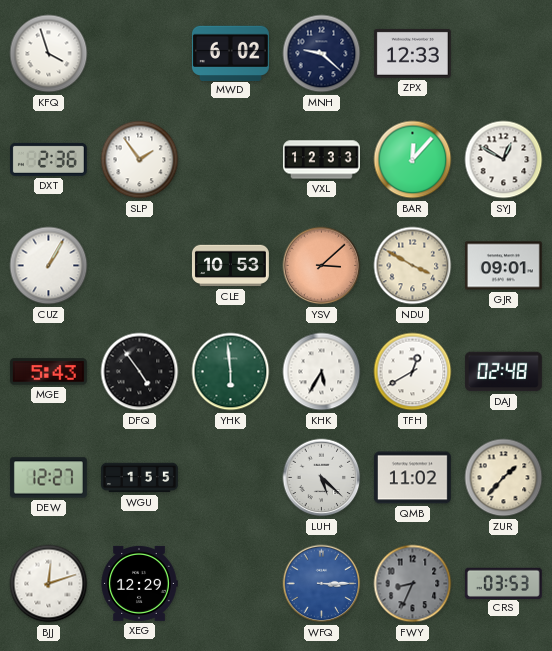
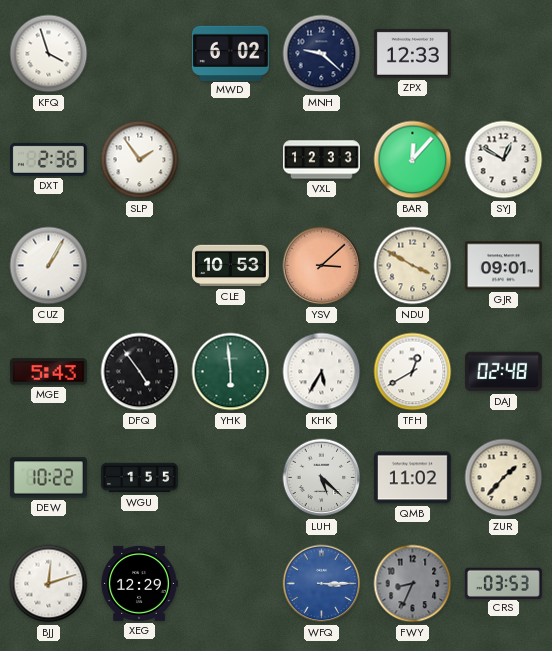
DEW: 12:27 -> 10:22 (48, 478)
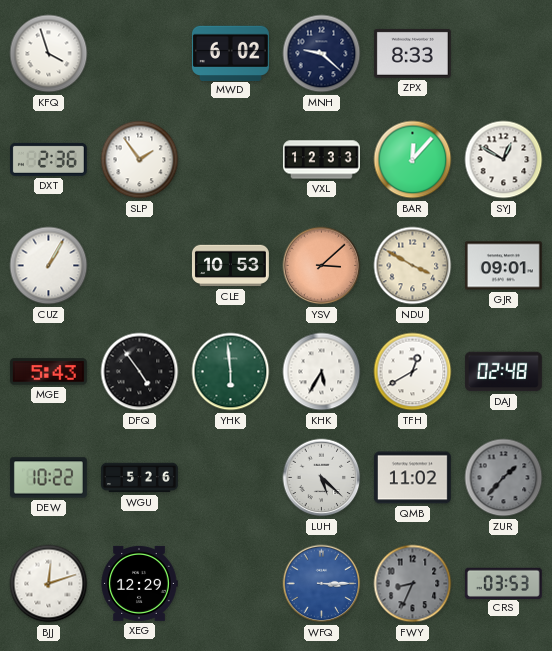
ZPX: 12:33 -> 8:33 (412, 53)
WGU: 1:55 -> 5:26 (140, 478)
ZUR dial: cream -> grey (504, 478)
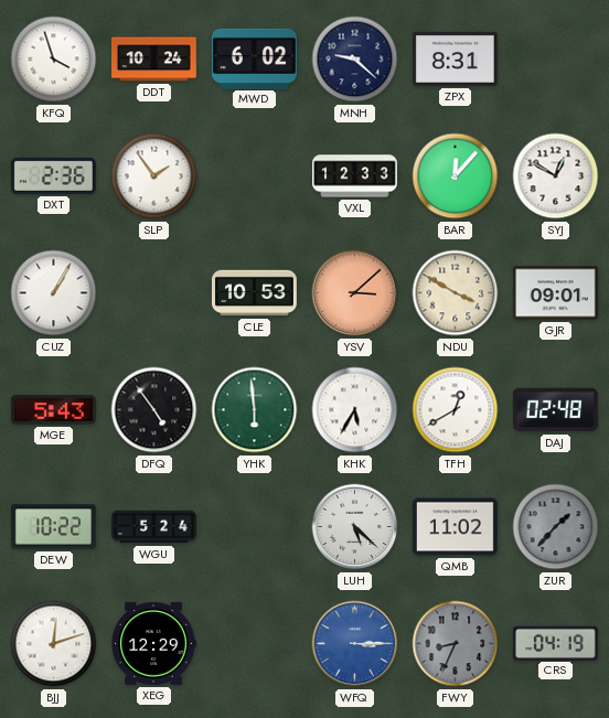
DDT: none -> 10:24 (154, 60)
ZPX: 8:33 -> 8:31 (455, 58)
WGU: 5:26 -> 5:24 (154, 527)
CRS: 03:53 -> 04:19 (555, 643)
